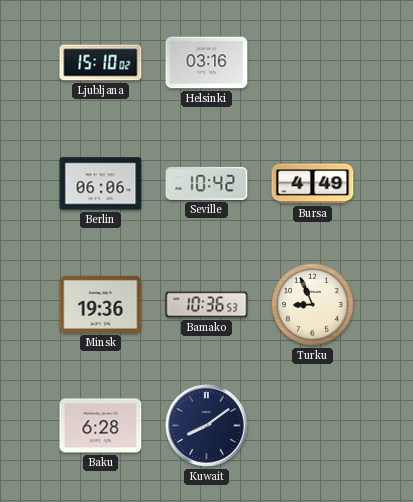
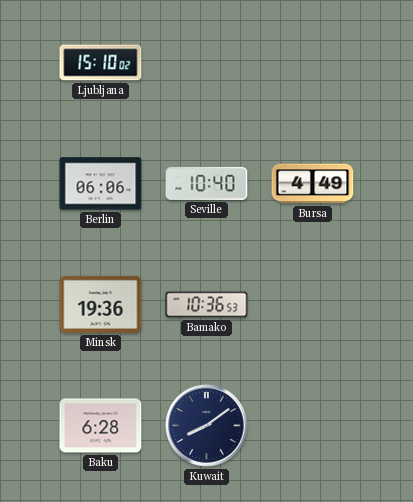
Helsinki: 03:16 -> none (207, 63)
Seville: 10:42 -> 10:40 (207, 183)
Turku: 8:56 -> none (312, 304)
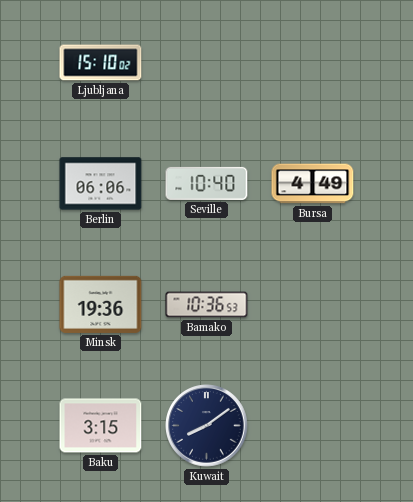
Baku: 6:28 -> 3:15 (101, 426)
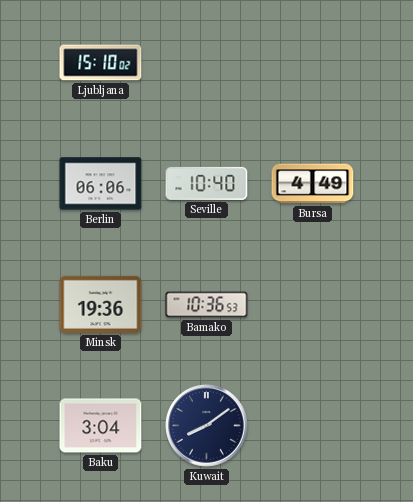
Baku: 3:15 -> 3:04 (101, 426)
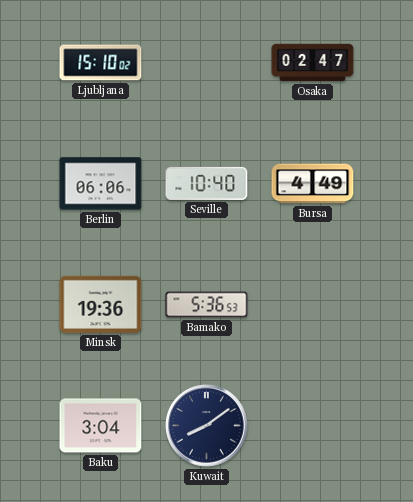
Osaka: none -> 02:47 (313, 63)
Bamako: 10:36 -> 5:36 (207, 305)
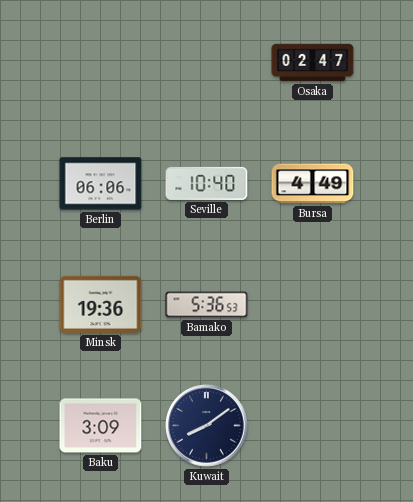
Ljubljana: 15:10 -> none (101, 63)
Baku: 3:04 -> 3:09 (101, 426)
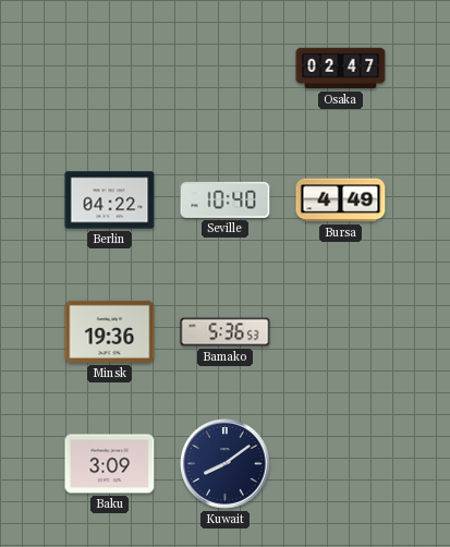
Berlin: 06:06 -> 04:22 (110, 200)
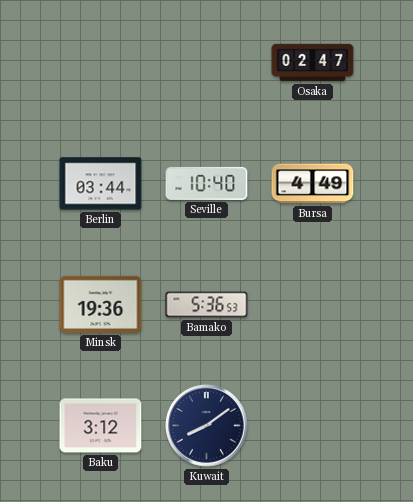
Berlin: 04:22 -> 03:44 (101, 184)
Baku: 3:09 -> 3:12 (101, 426)
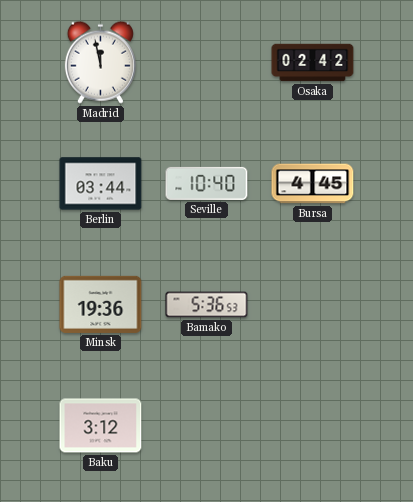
Madrid: none -> 11:58 (100, 62)
Osaka: 02:47 -> 02:42 (313, 63)
Bursa: 4:49 -> 4:45 (313, 184)
Kuwait: 8:09 -> none (207, 426)
